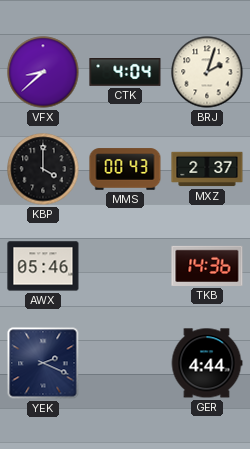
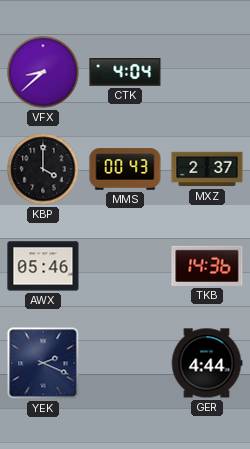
BRJ: 2:03 -> none (207, 72)
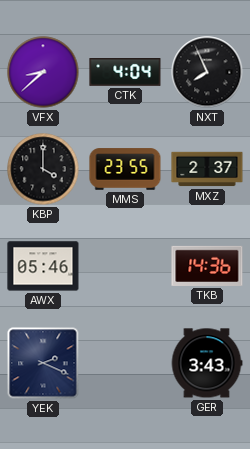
NXT: none -> 7:56 (207, 72)
MMS: 00:43 -> 23:55 (125, 169)
GER: 4:44 -> 3:43 (207, 363)
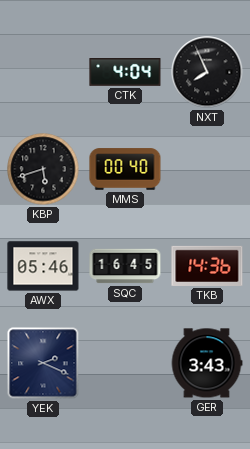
VFX: 8:38 -> none (43, 72)
KBP: 4:00 -> 5:42 (43, 169)
MMS: 23:55 -> 00:40 (125, 169)
MXZ: 2:37 -> none (207, 169)
SQC: none -> 16:45 (125, 266)
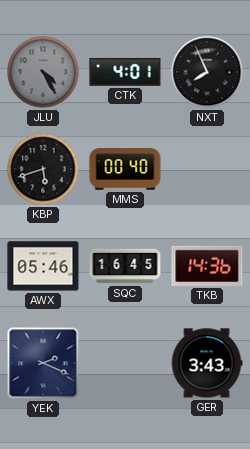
JLU: none -> 4:25 (43, 72)
CTK: 4:04 -> 4:01 (125, 73)
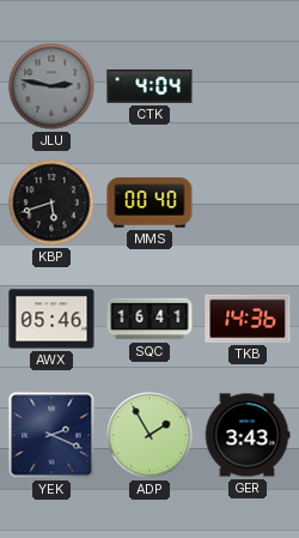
JLU: 4:25 -> 2:47 (51, 86)
CTK: 4:01 -> 4:04 (149, 87)
NXT: 7:56 -> none (207, 72)
SQC: 16:45 -> 16:41 (149, 319)
ADP: none -> 1:55 (149, 435)
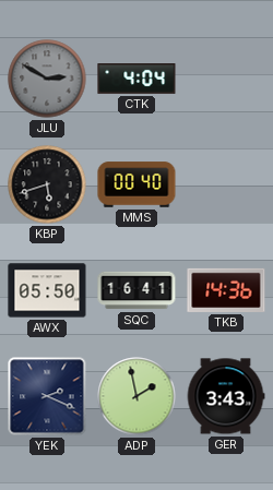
JLU: 2:47 -> 2:50 (47, 79)
AWX: 05:46 -> 05:50 (47, 290)
ADP: 1:55 -> 1:58 (136, 396)
